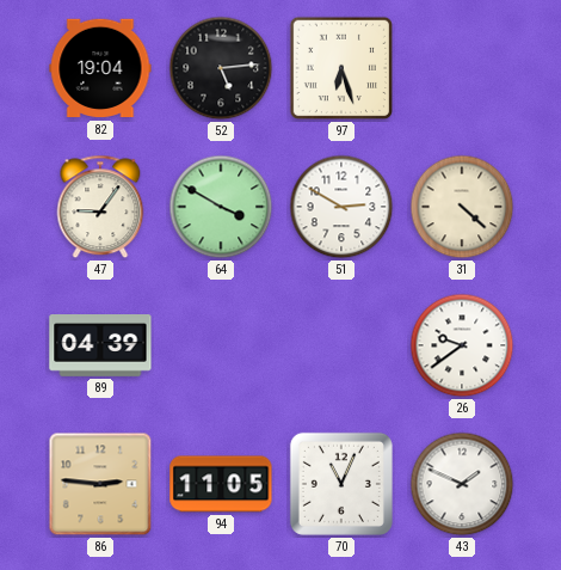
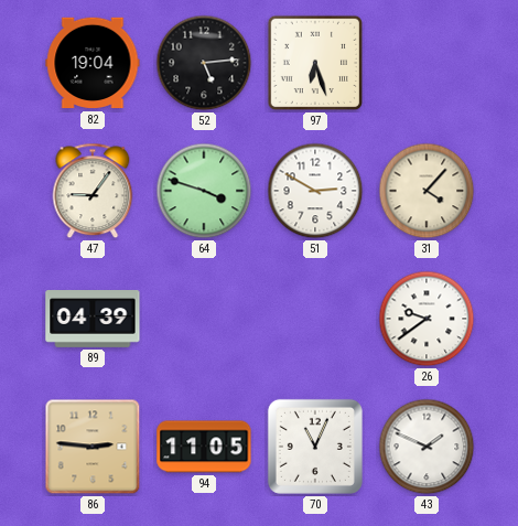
64: 3:50 -> 3:48 (204, 191)
31: 4:22 -> 4:07 (427, 191)
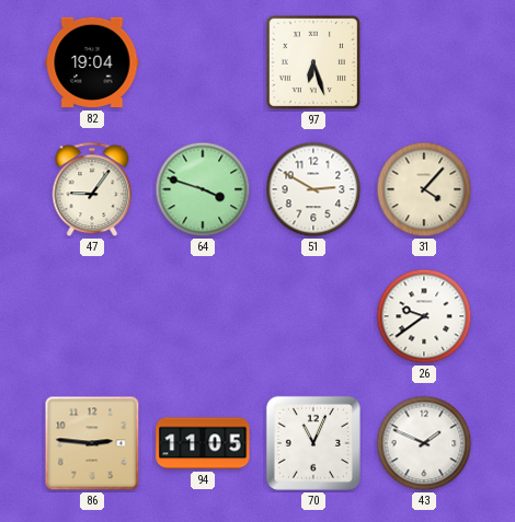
52: 5:14 -> none (204, 63)
89: 04:39 -> none (93, 320)
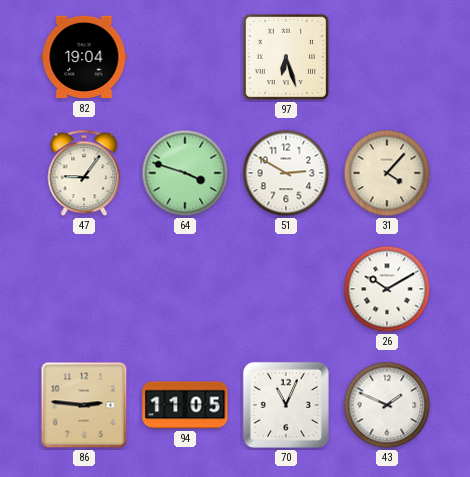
26: 9:39 -> 10:10 (387, 289)
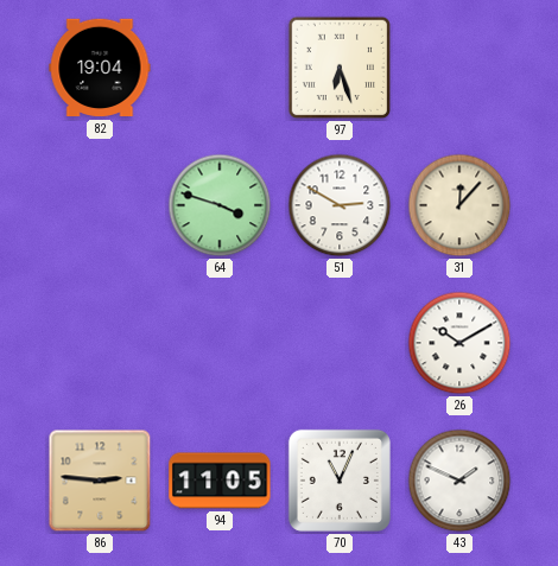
47: 9:06 -> none (84, 173)
31: 4:07 -> 12:07 (459, 205)
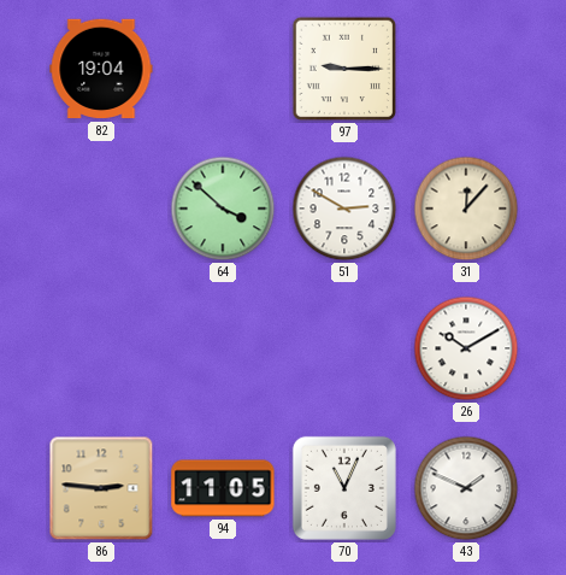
97: 6:27 -> 9:15 (344, 69)
64: 3:48 -> 3:52 (223, 209)
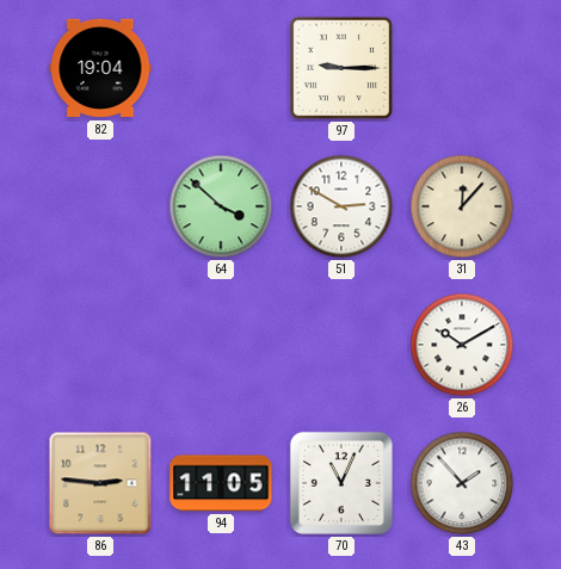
43: 1:49 -> 1:53 (462, 483)
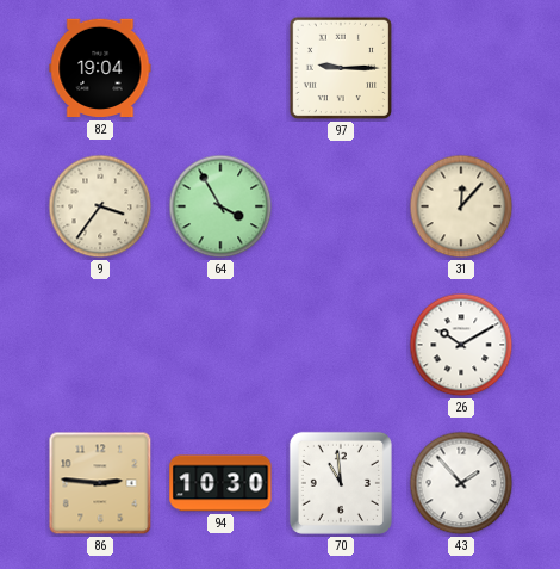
9: none -> 3:36 (100, 206)
64: 3:52 -> 3:55 (220, 206)
51: 2:50 -> none (341, 206)
94: 11:05 -> 10:30 (220, 483)
70: 11:04 -> 10:59 (341, 483)
